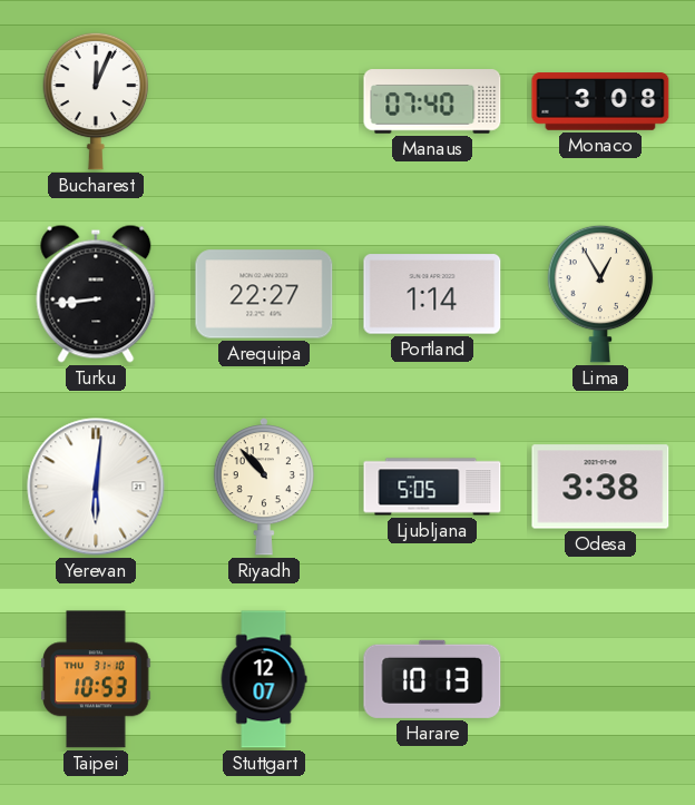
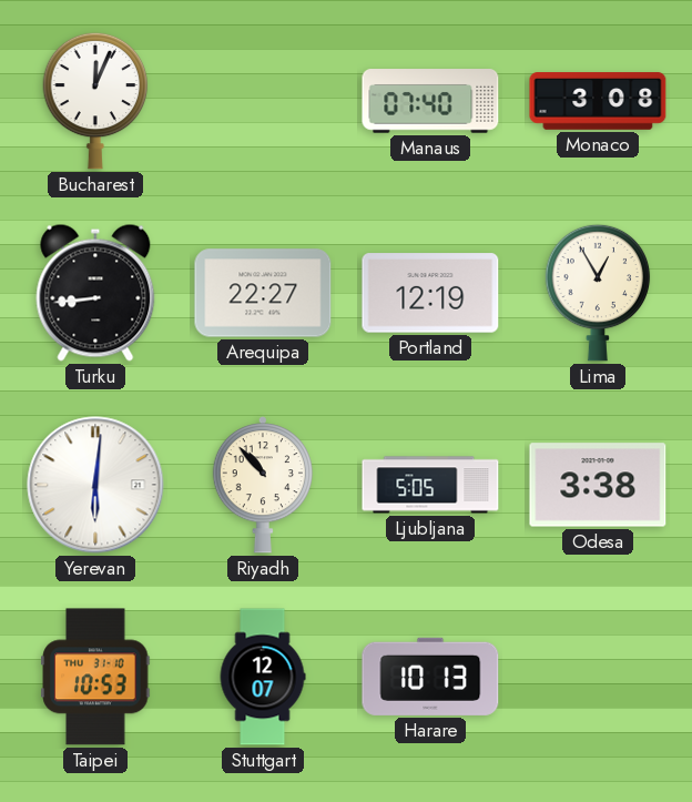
Portland: 1:14 -> 12:19 (430, 293)
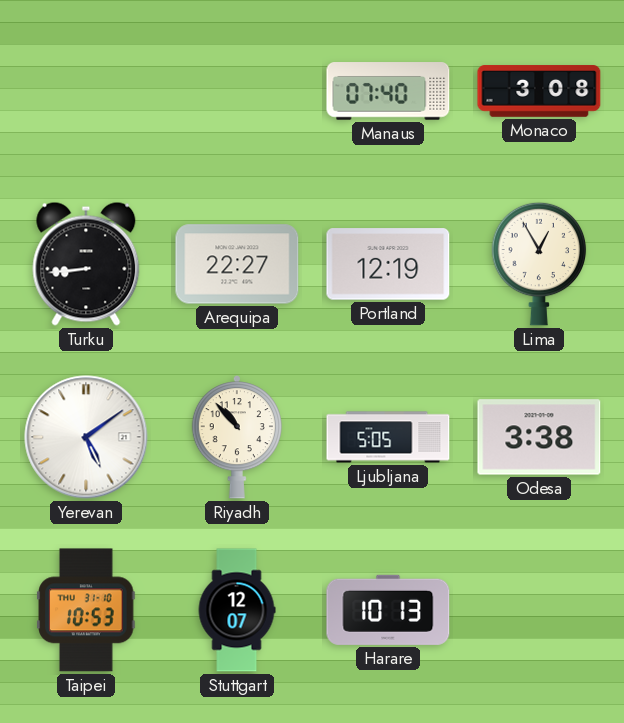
Bucharest: 12:04 -> none (95, 101)
Yerevan: 6:01 -> 5:09 (86, 437)
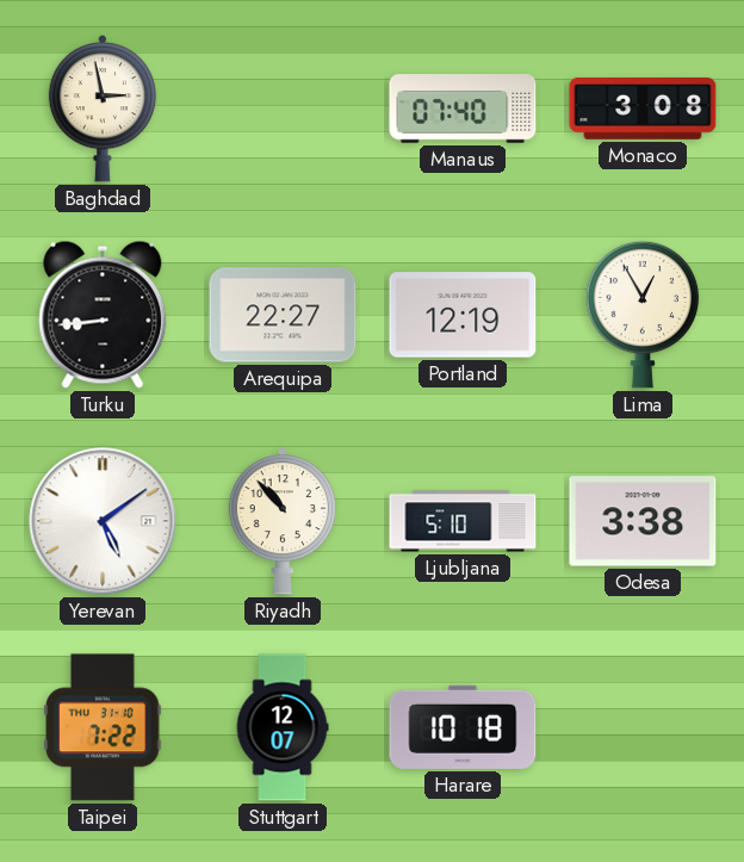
Baghdad: none -> 2:58 (101, 110)
Ljubljana: 5:05 -> 5:10 (463, 521)
Taipei: 10:53 -> 7:22 (103, 727)
Harare: 10:13 -> 10:18 (463, 727)
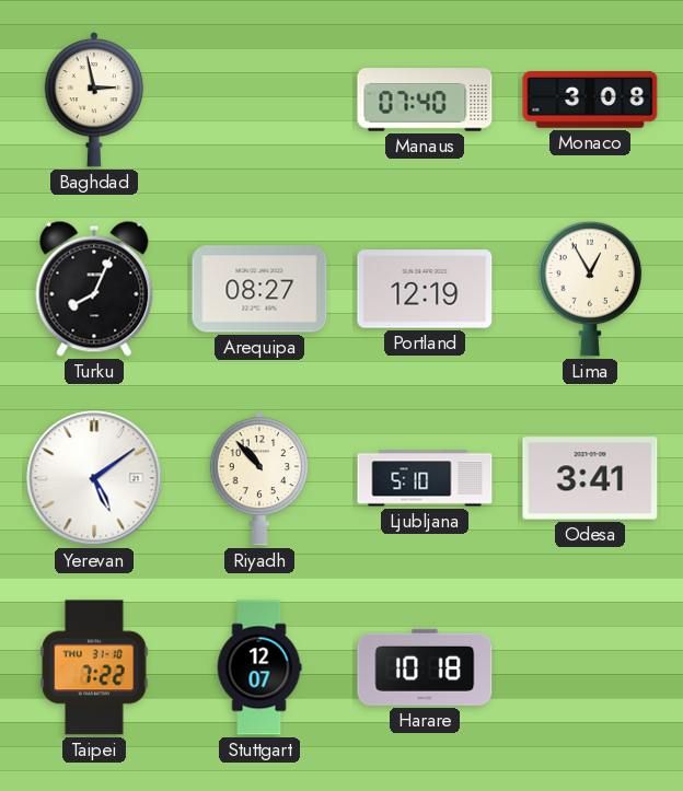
Turku: 8:44 -> 8:04 (94, 289)
Arequipa: 22:27 -> 08:27 (259, 289)
Odesa: 3:38 -> 3:41 (590, 478)
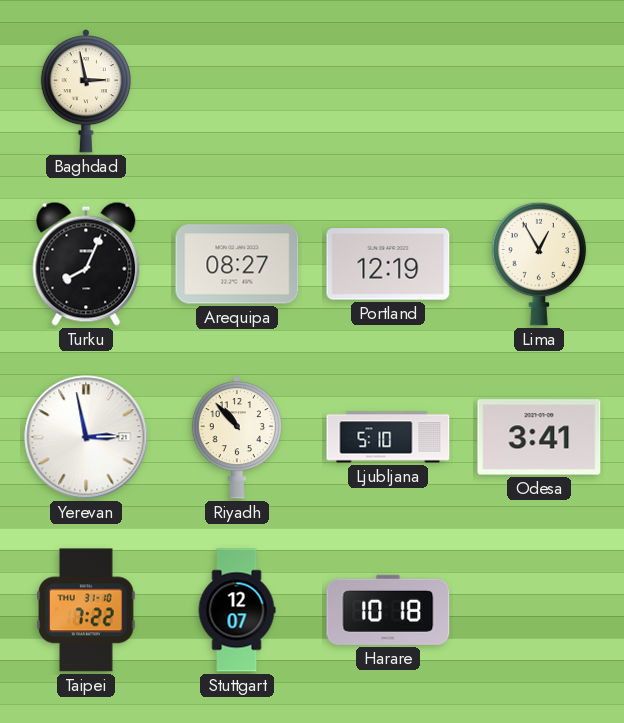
Manaus: 07:40 -> none (425, 100)
Monaco: 3:08 -> none (590, 100)
Yerevan: 5:09 -> 2:58 (86, 437)
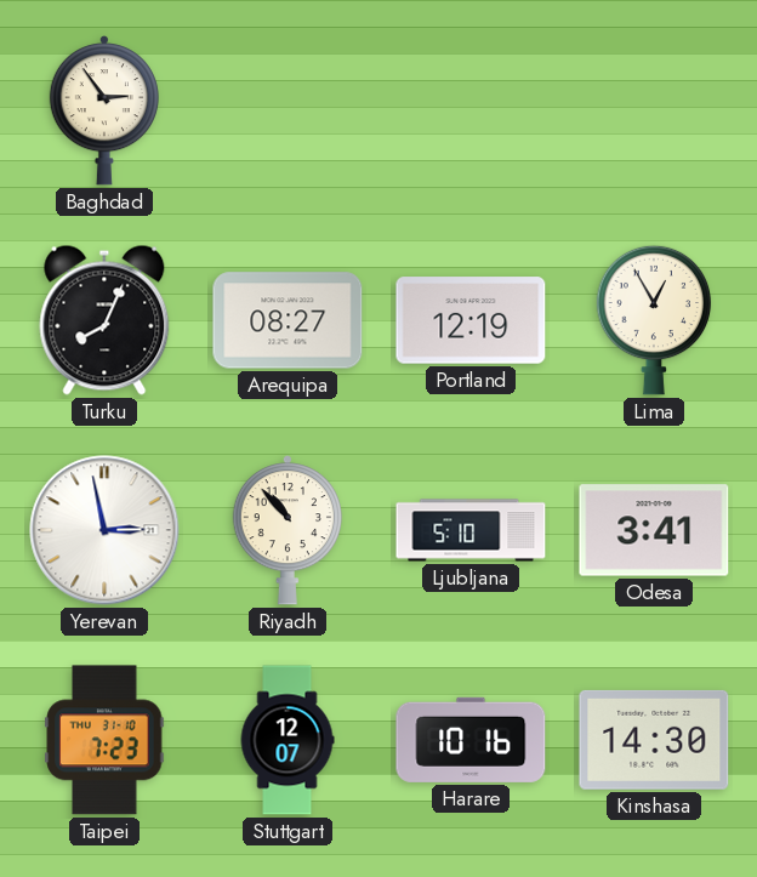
Baghdad: 2:58 -> 2:54 (103, 112)
Taipei: 7:22 -> 7:23 (104, 740)
Harare: 10:18 -> 10:16 (471, 740)
Kinshasa: none -> 14:30 (654, 740)
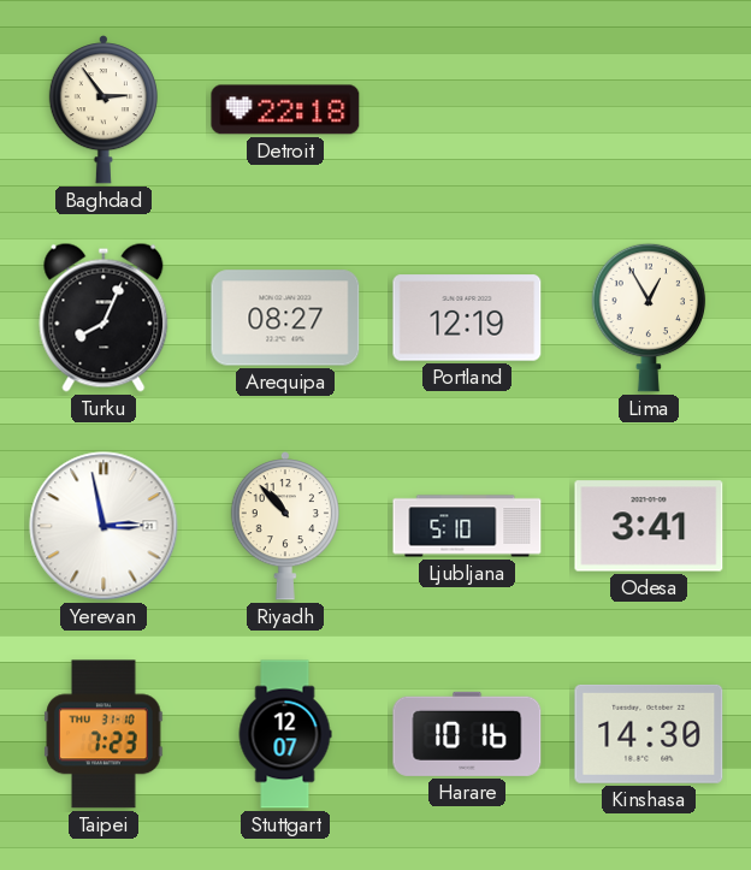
Detroit: none -> 22:18 (285, 110)
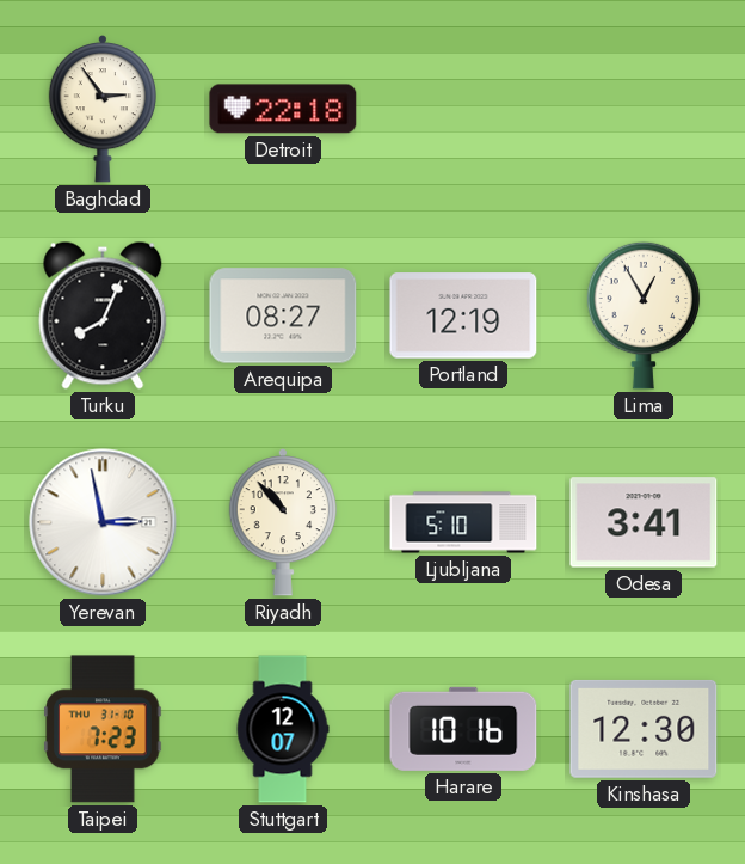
Kinshasa: 14:30 -> 12:30 (644, 729)
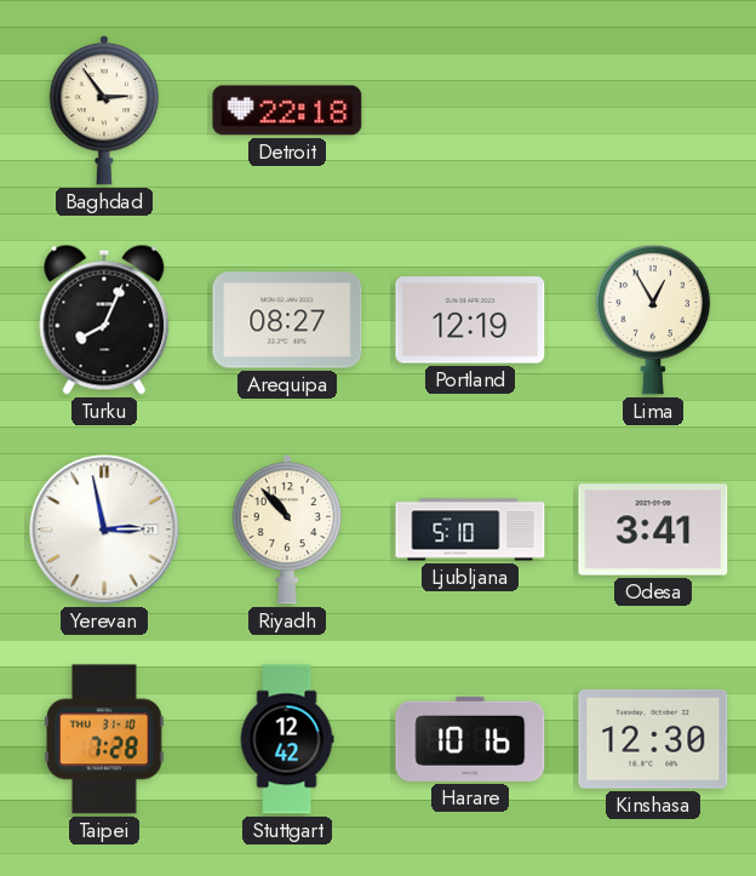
Taipei: 7:23 -> 7:28 (104, 739)
Stuttgart: 12:07 -> 12:42 (287, 739)
